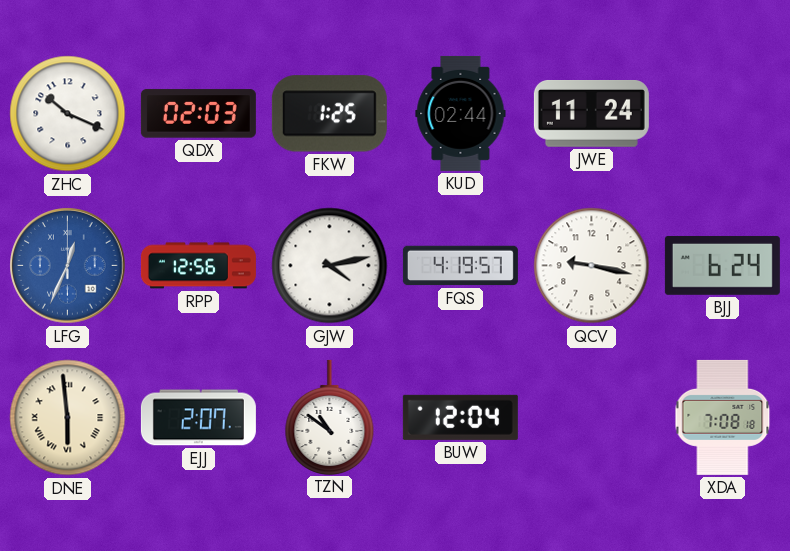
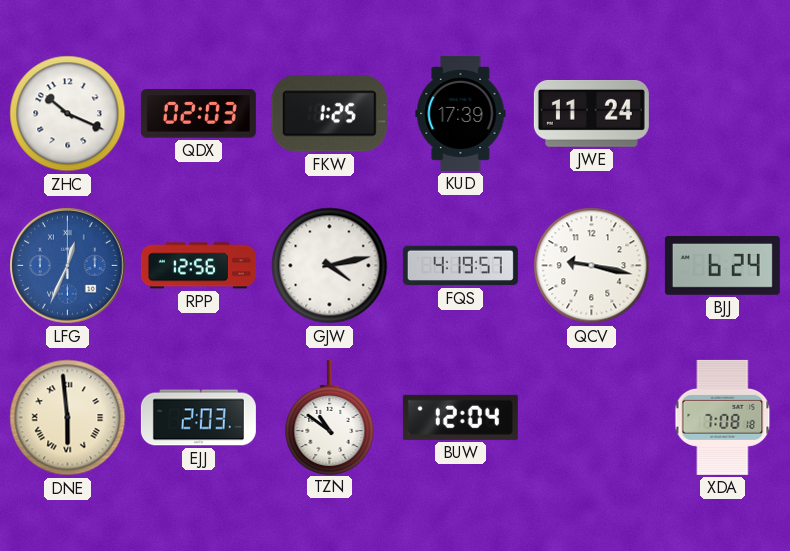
KUD: 02:44 -> 17:39 (461, 113)
EJJ: 2:07 -> 2:03 (198, 418)
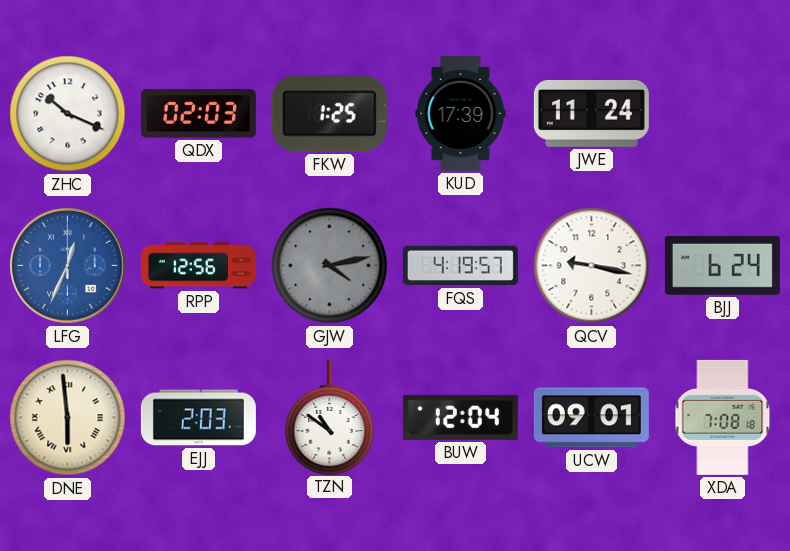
GJW dial: white -> grey (330, 266)
UCW: none -> 09:01 (591, 418)
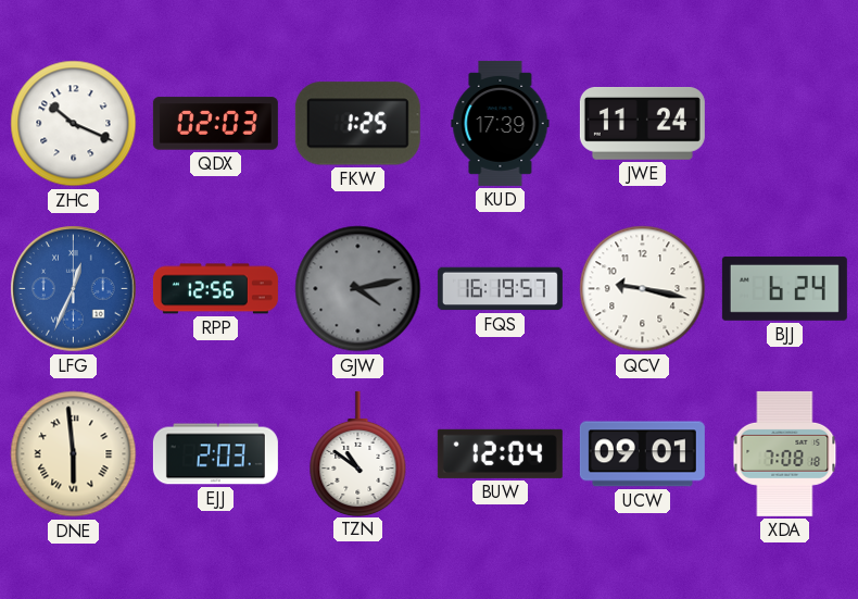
FQS: 4:19 -> 16:19 (500, 289)
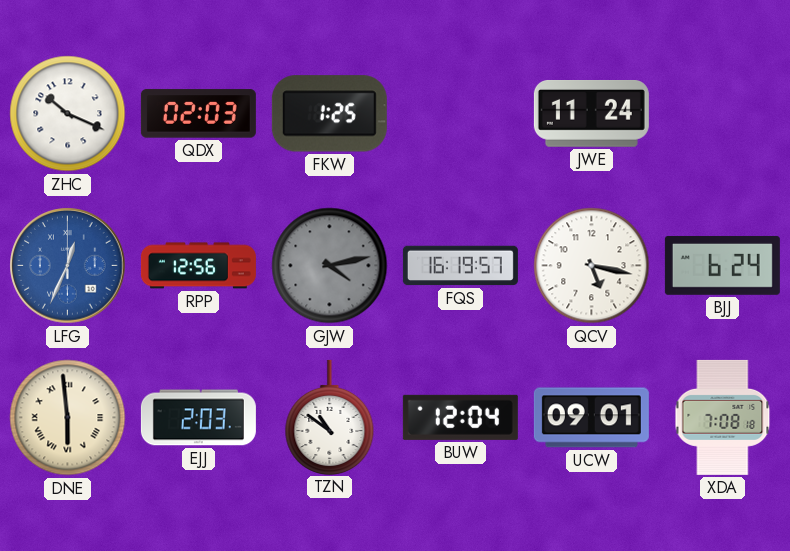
KUD: 17:39 -> none (501, 123)
QCV: 9:17 -> 5:17 (592, 266)
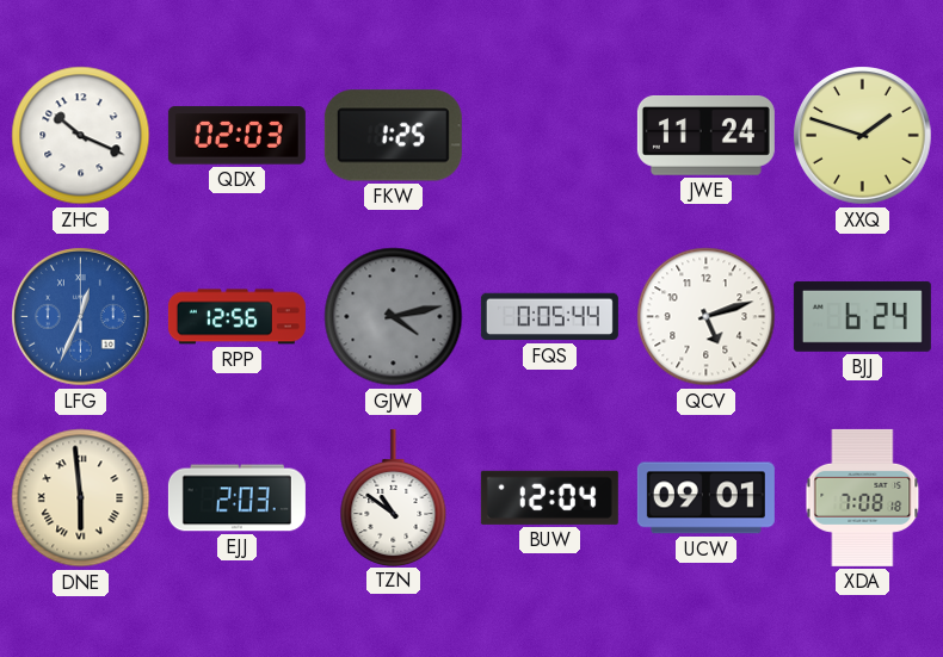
XXQ: none -> 1:48 (863, 136)
FQS: 16:19 -> 0:05 (549, 317)
QCV: 5:17 -> 5:12 (707, 317)
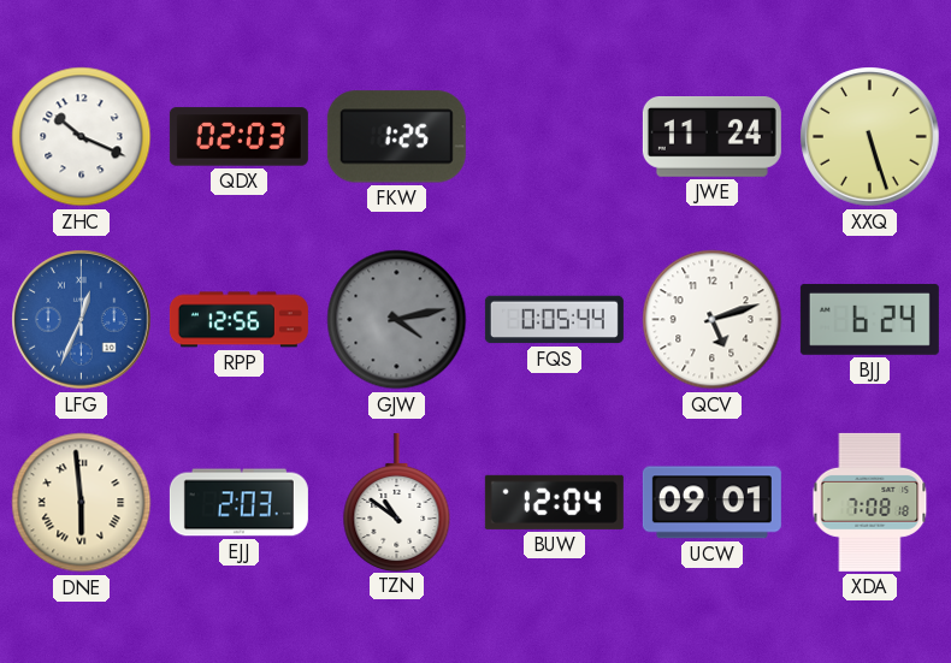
XXQ: 1:48 -> 5:27 (870, 137)
